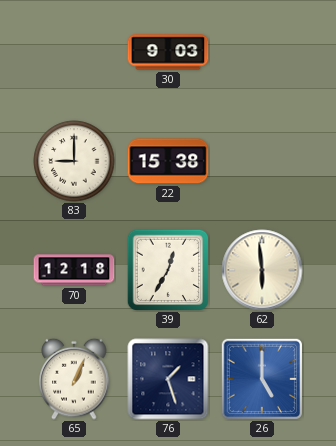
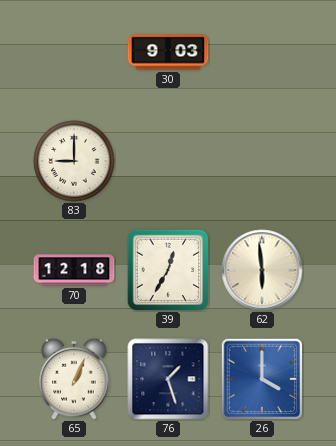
22: 15:38 -> none (168, 161)
26: 5:00 -> 4:00 (261, 378)
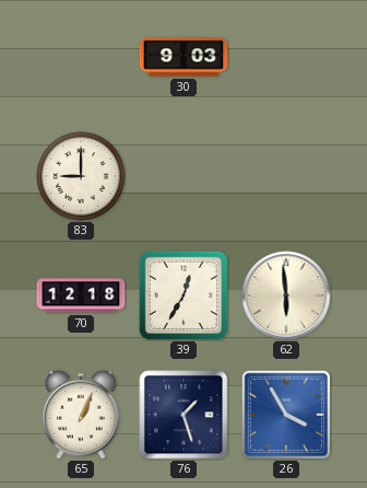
26: 4:00 -> 3:55 (285, 414)
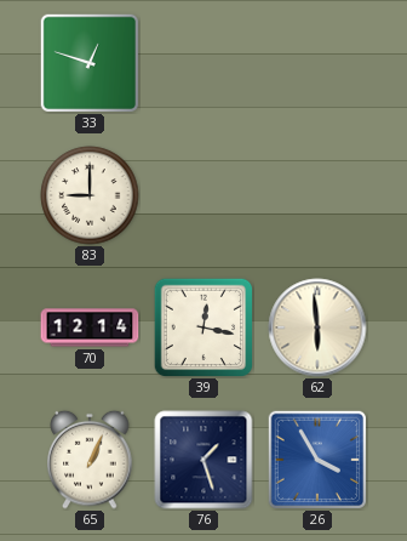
33: none -> 12:48 (88, 62)
30: 9:03 -> none (183, 57)
70: 12:18 -> 12:14 (90, 328)
39: 12:35 -> 12:17 (203, 328)
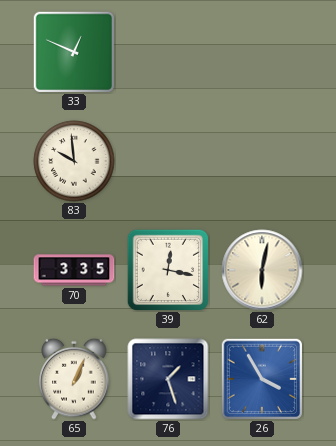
33: 12:48 -> 12:49 (73, 51)
83: 9:00 -> 9:59 (74, 161)
70: 12:14 -> 3:35 (74, 270)
62: 5:59 -> 6:02 (262, 270)
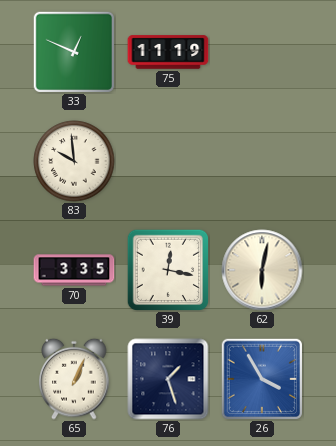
75: none -> 11:19 (168, 52)
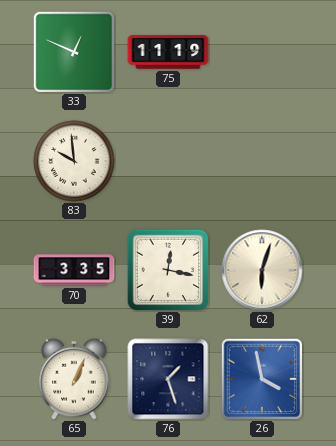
62: 6:02 -> 6:03 (262, 270)
26: 3:55 -> 3:58 (261, 378)
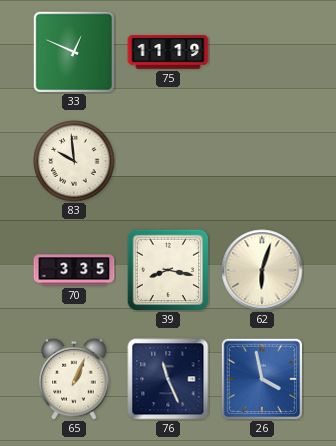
39: 12:17 -> 8:17 (168, 270)
76: 1:27 -> 11:26 (168, 379)
